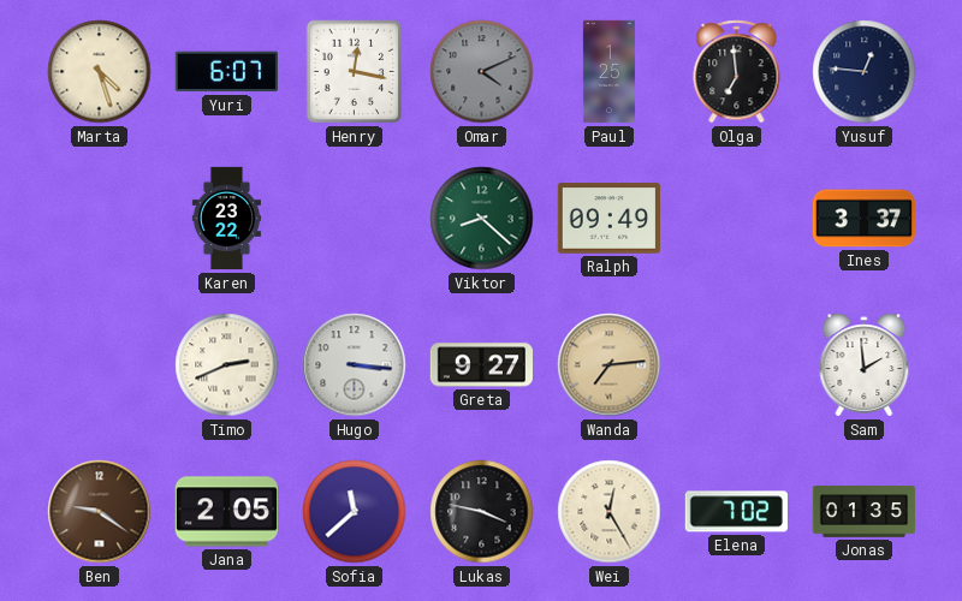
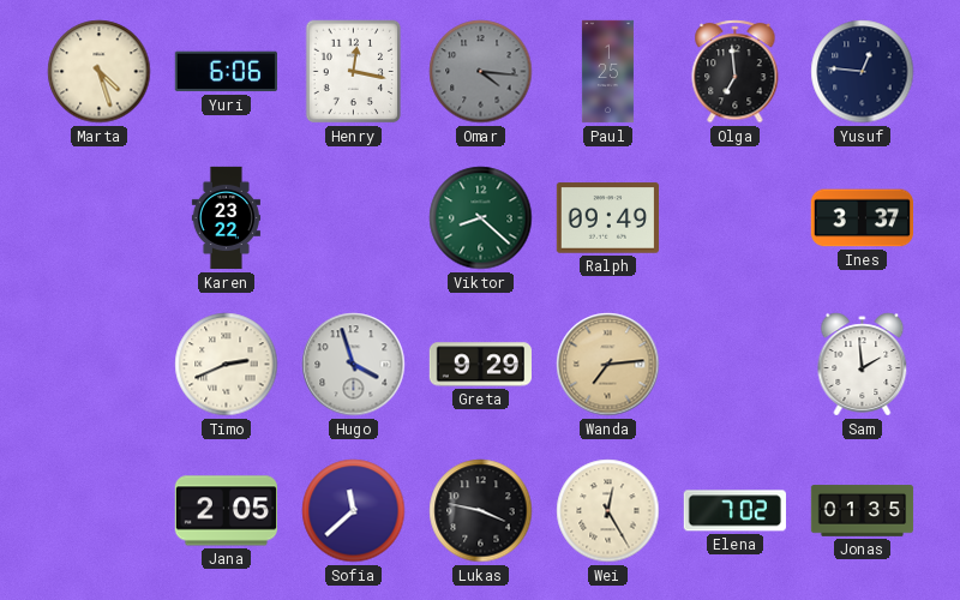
Yuri: 6:07 -> 6:06 (226, 72)
Omar: 4:11 -> 4:16 (481, 72)
Hugo: 3:16 -> 3:57 (354, 365)
Greta: 9:27 -> 9:29 (480, 365)
Ben: 9:21 -> none (100, 512)
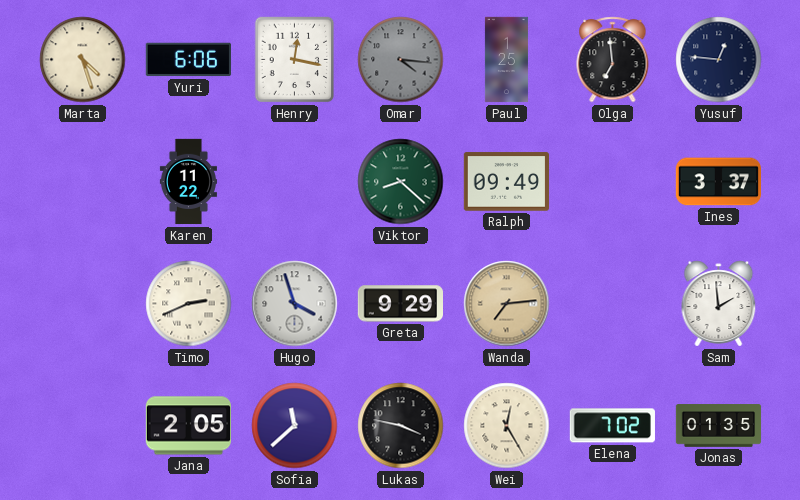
Karen: 23:22 -> 11:22 (188, 182)
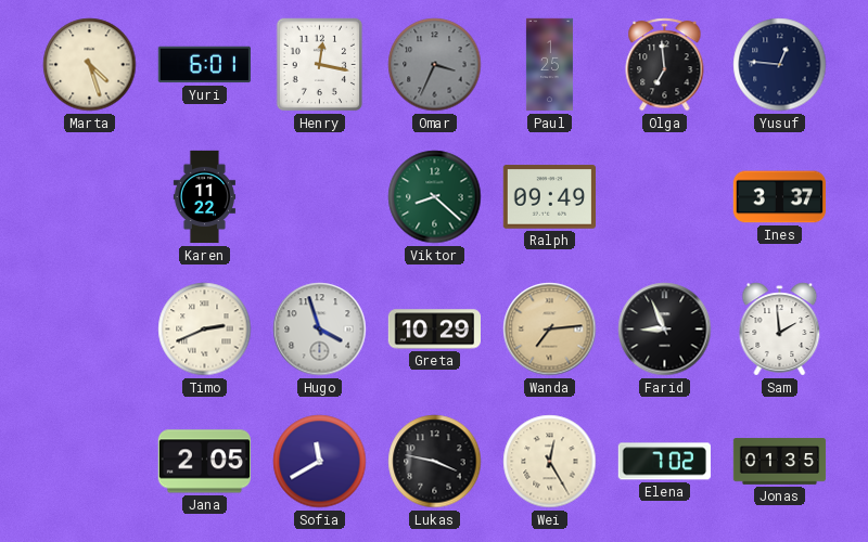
Yuri: 6:06 -> 6:01 (204, 65)
Omar: 4:16 -> 3:34 (435, 65)
Greta: 9:29 -> 10:29 (434, 330)
Farid: none -> 8:56 (665, 330)
Sofia: 11:38 -> 11:40 (320, 462)
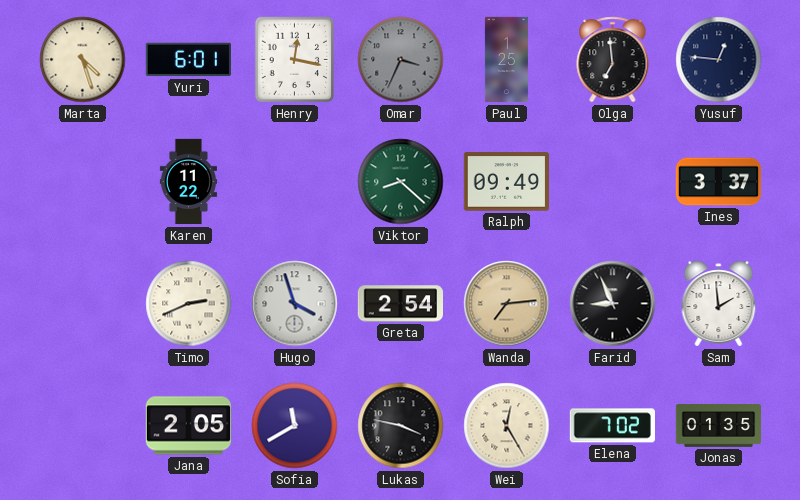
Greta: 10:29 -> 2:54 (400, 304)
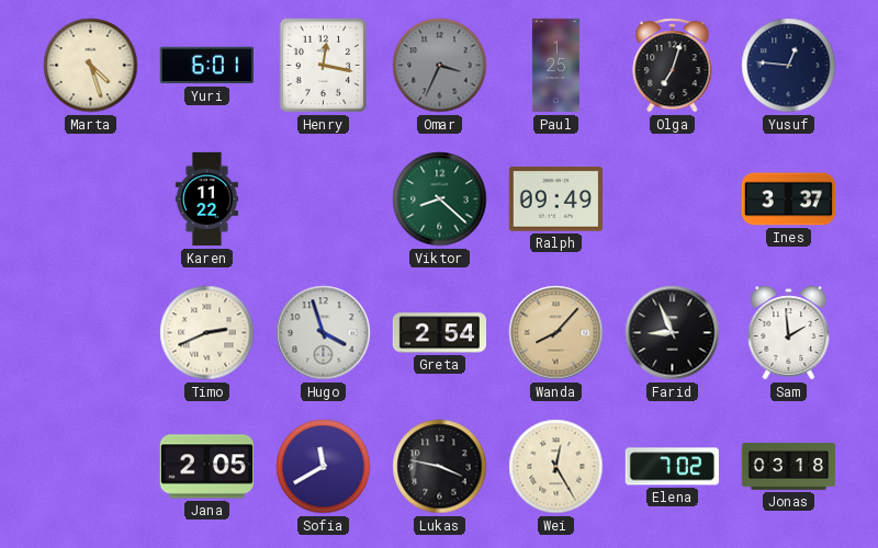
Olga: 6:59 -> 7:03 (673, 66)
Wanda: 7:14 -> 8:07 (556, 333)
Jonas: 01:35 -> 03:18 (789, 467)
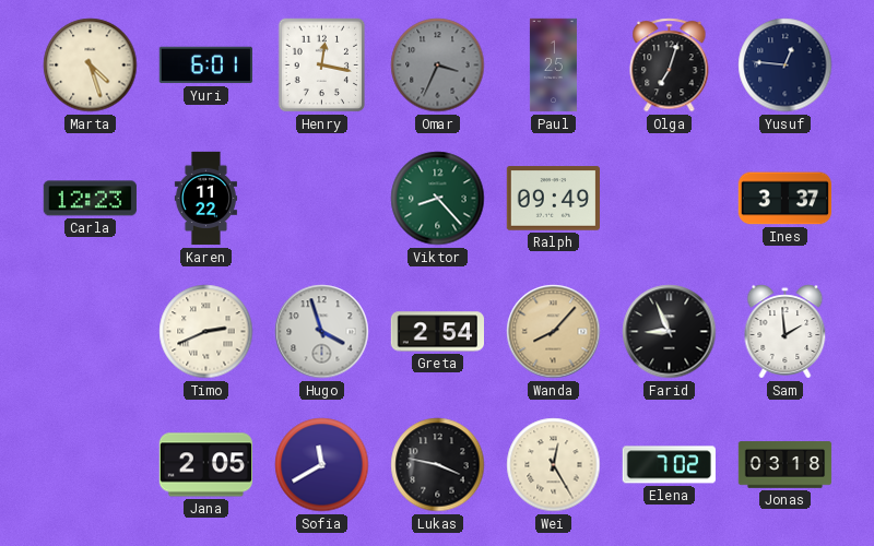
Carla: none -> 12:23 (90, 199)
Viktor: 8:22 -> 8:23 (438, 199)
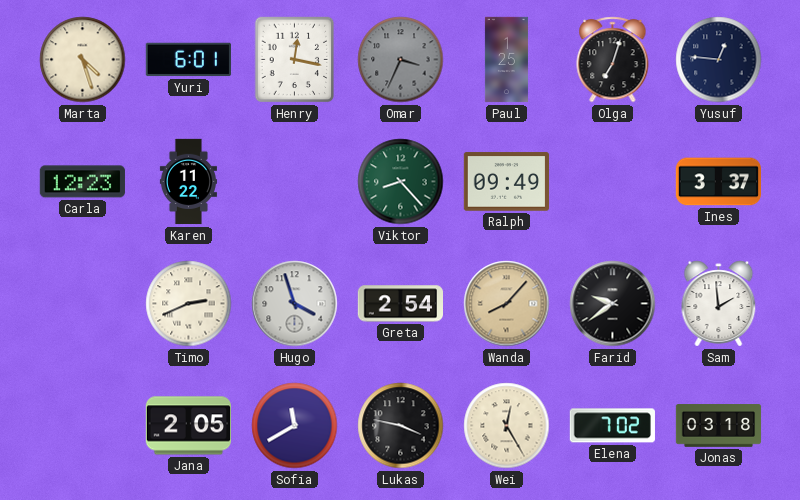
Farid: 8:56 -> 9:39 (613, 304)
